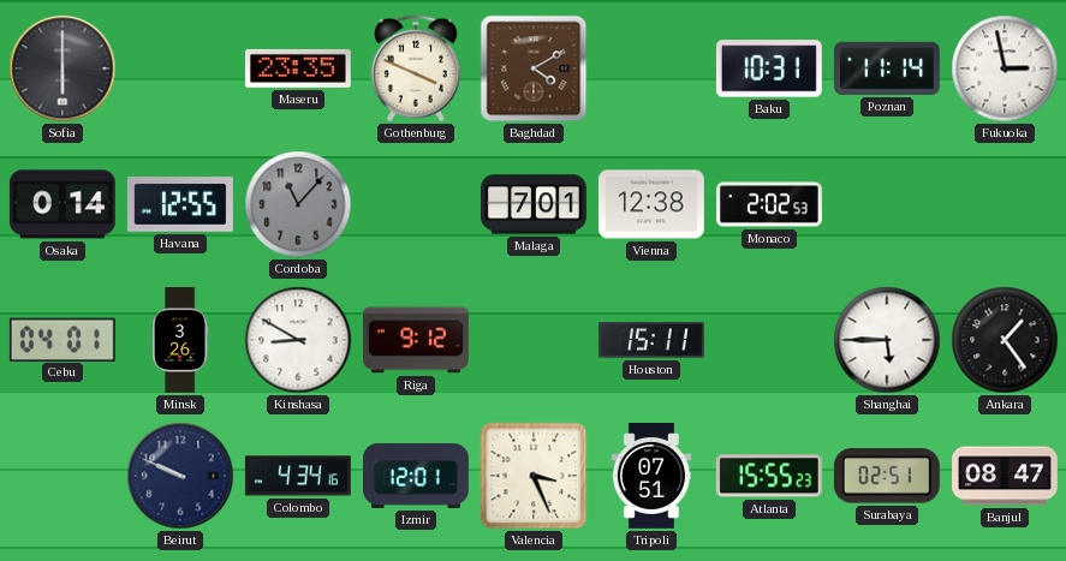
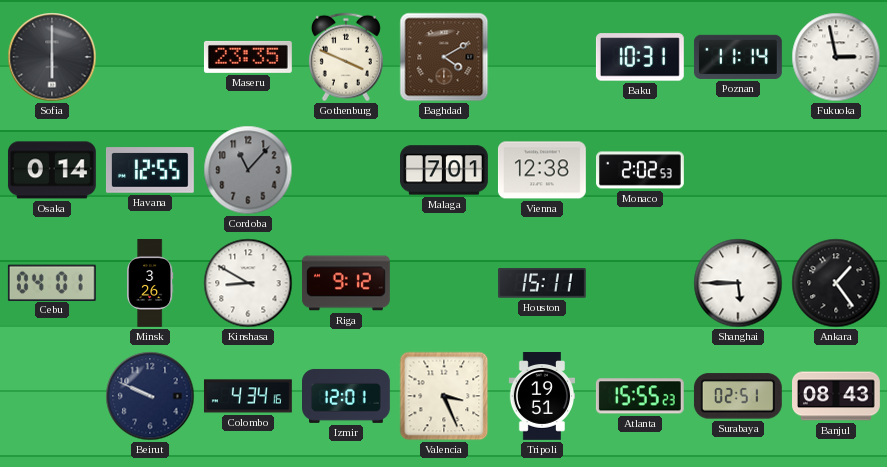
Tripoli: 07:51 -> 19:51 (541, 397)
Banjul: 08:47 -> 08:43 (837, 396)
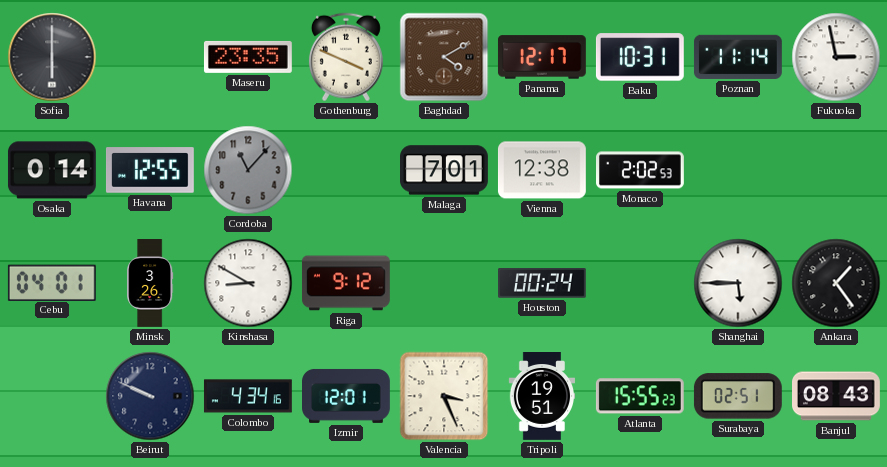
Panama: none -> 12:17 (542, 57)
Houston: 15:11 -> 00:24 (543, 283)
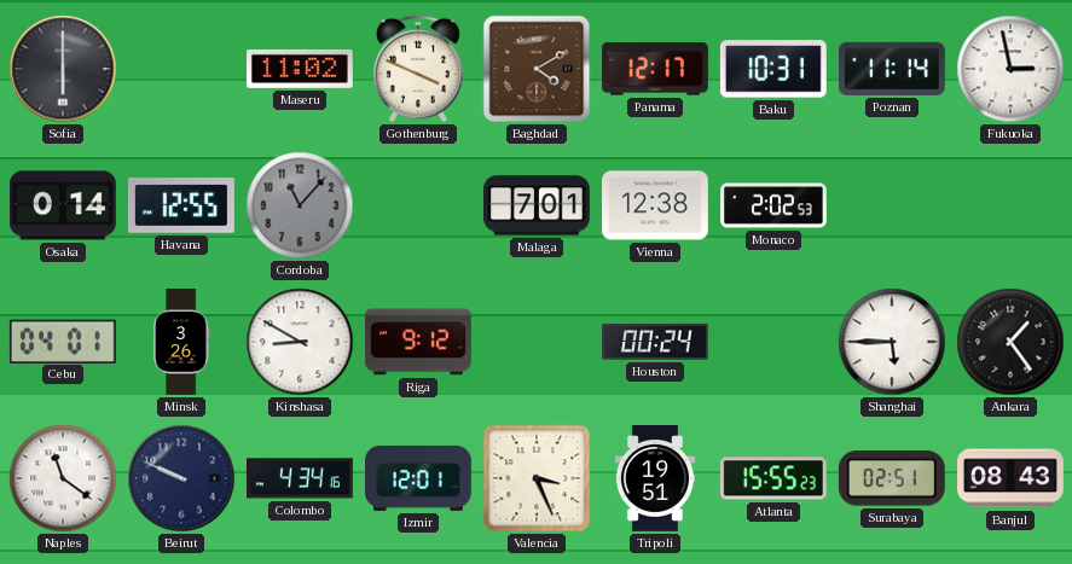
Maseru: 23:35 -> 11:02 (300, 69)
Naples: none -> 11:21 (63, 478)
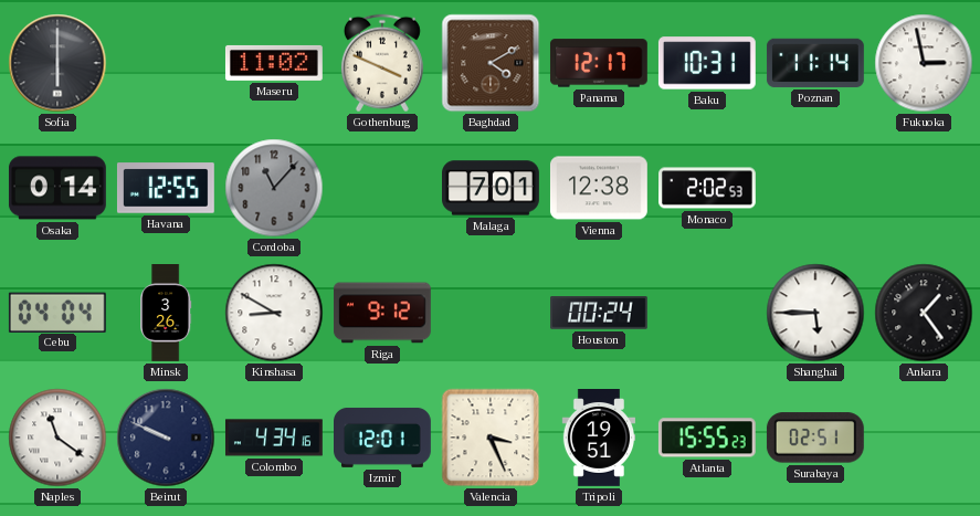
Cebu: 04:01 -> 04:04 (57, 312)
Banjul: 08:43 -> none (1012, 478)
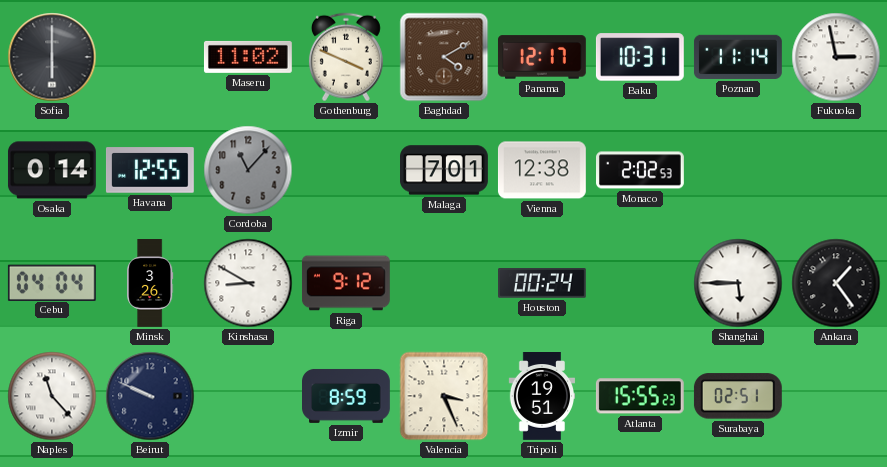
Naples: 11:21 -> 11:23 (52, 396)
Colombo: 4:34 -> none (274, 438)
Izmir: 12:01 -> 8:59 (347, 396)
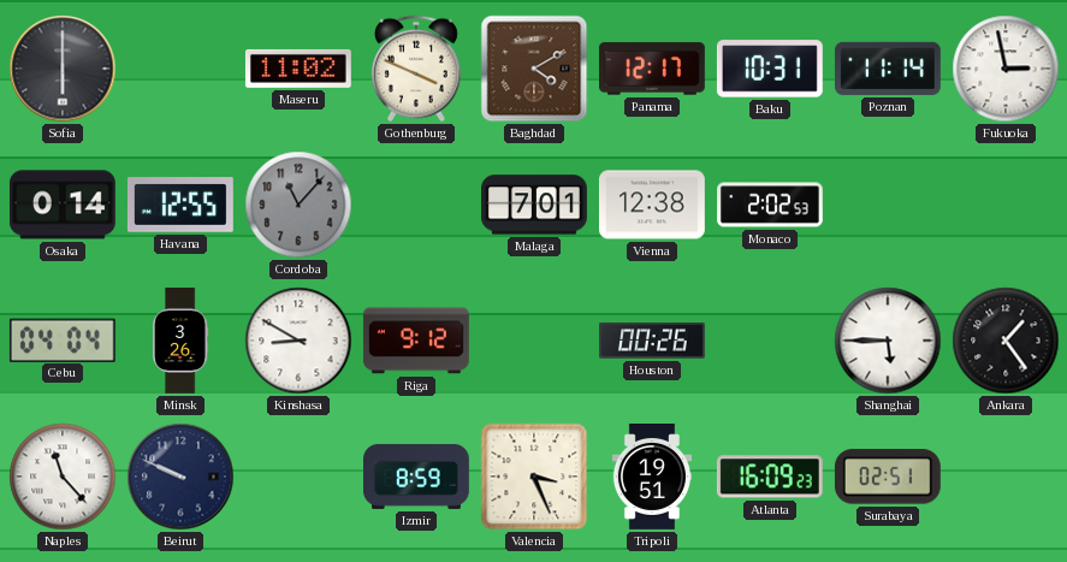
Houston: 00:24 -> 00:26 (653, 341)
Atlanta: 15:55 -> 16:09 (770, 477)
